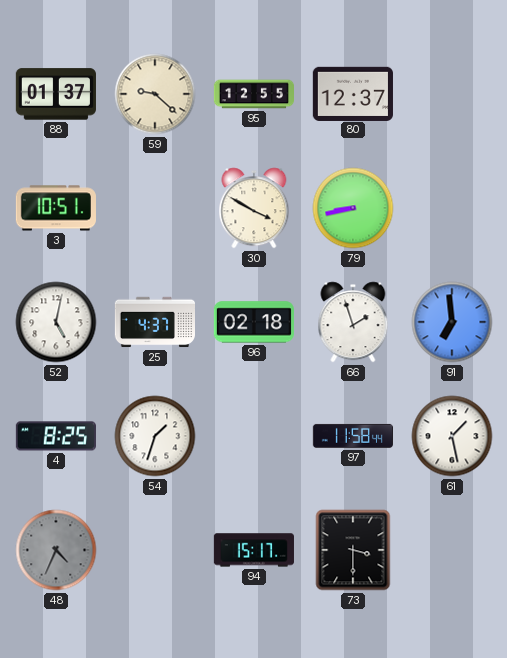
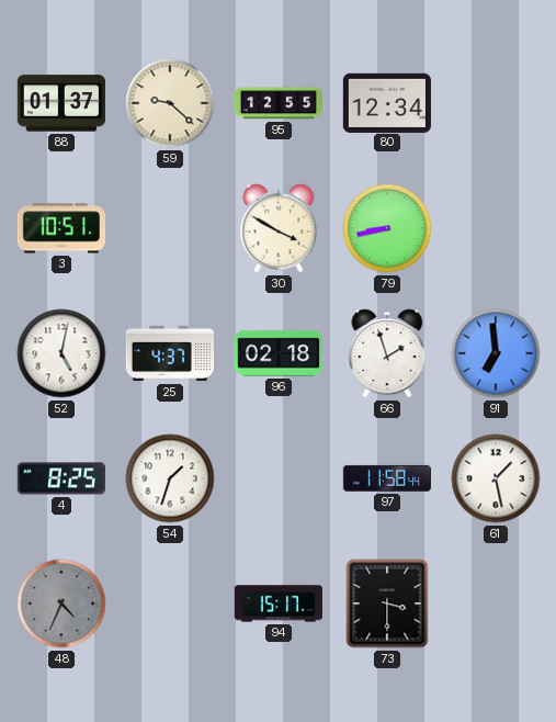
80: 12:37 -> 12:34 (387, 102)
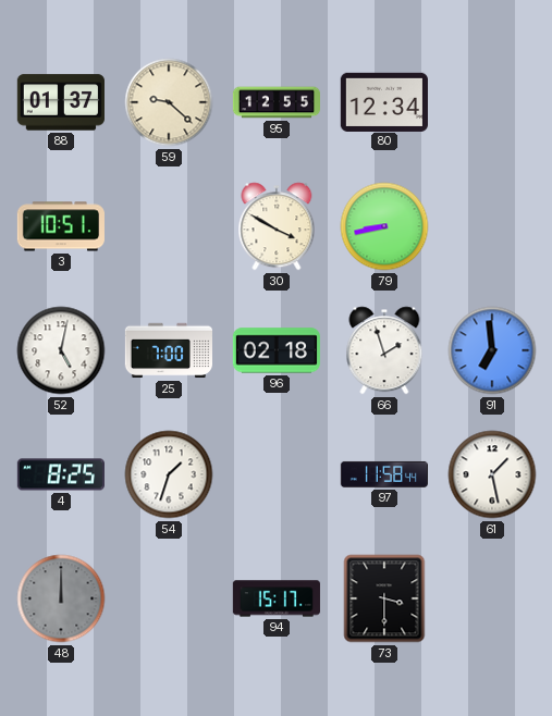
25: 4:37 -> 7:00 (168, 350)
48: 4:34 -> 12:00 (61, 598)
